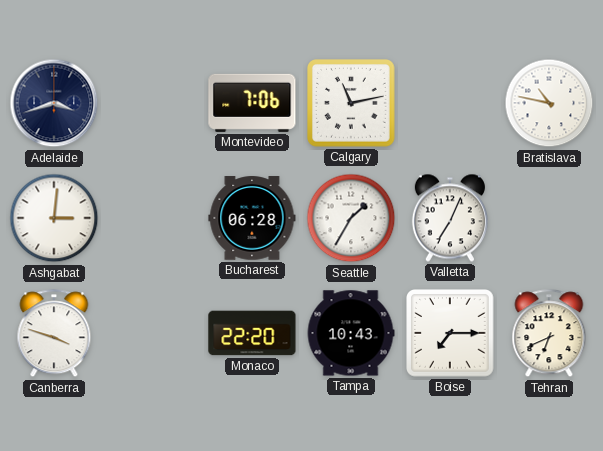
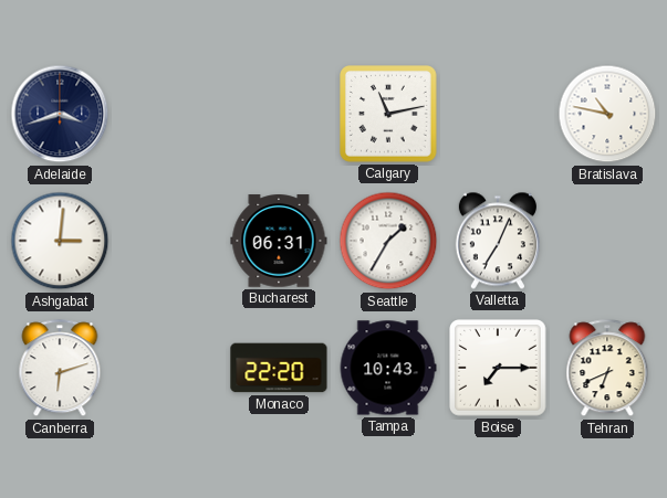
Montevideo: 7:06 -> none (252, 103)
Bucharest: 06:28 -> 06:31 (279, 241)
Canberra: 3:48 -> 6:12 (60, 369)
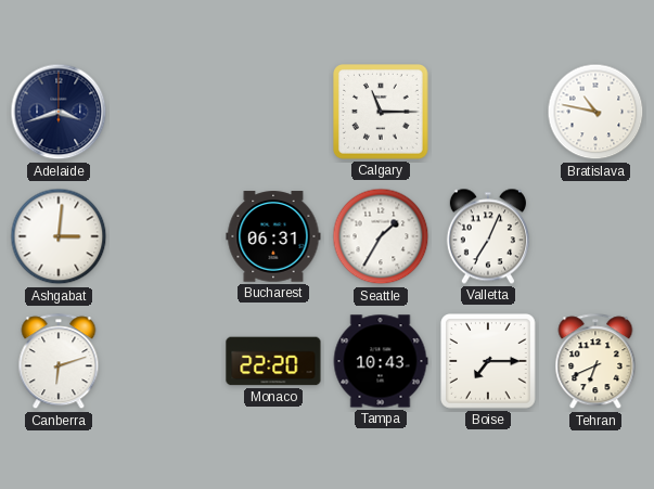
Calgary: 11:13 -> 11:15 (382, 113)
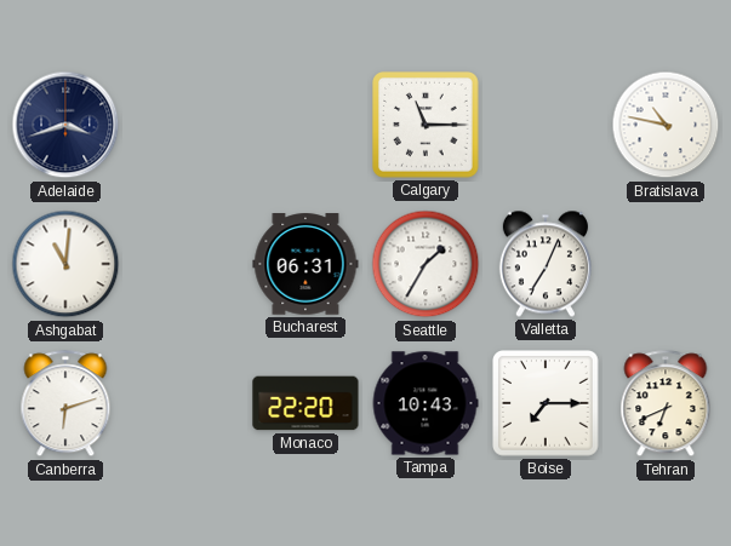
Ashgabat: 3:01 -> 11:01 (65, 264)
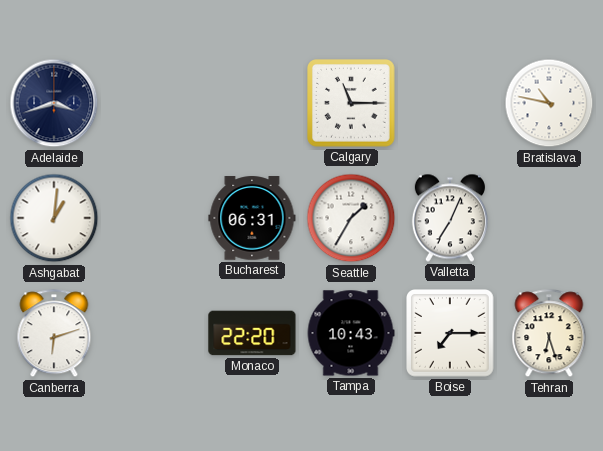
Ashgabat: 11:01 -> 1:01 (54, 218)
Tehran: 6:41 -> 6:27 (549, 334)
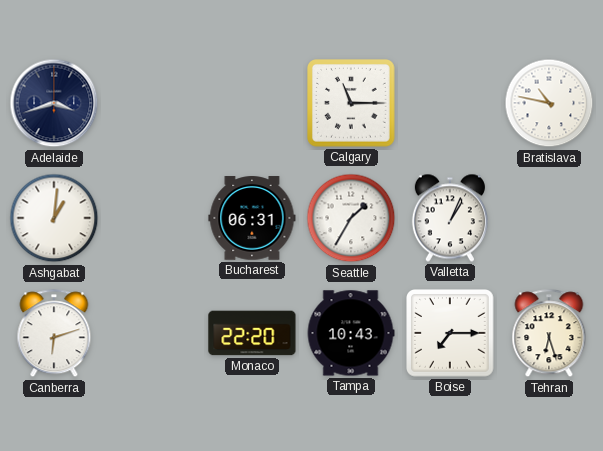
Valletta: 7:04 -> 1:04 (450, 218)
